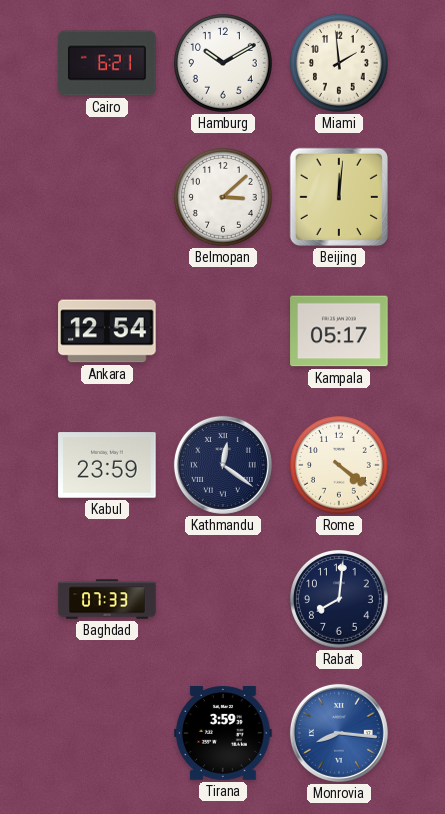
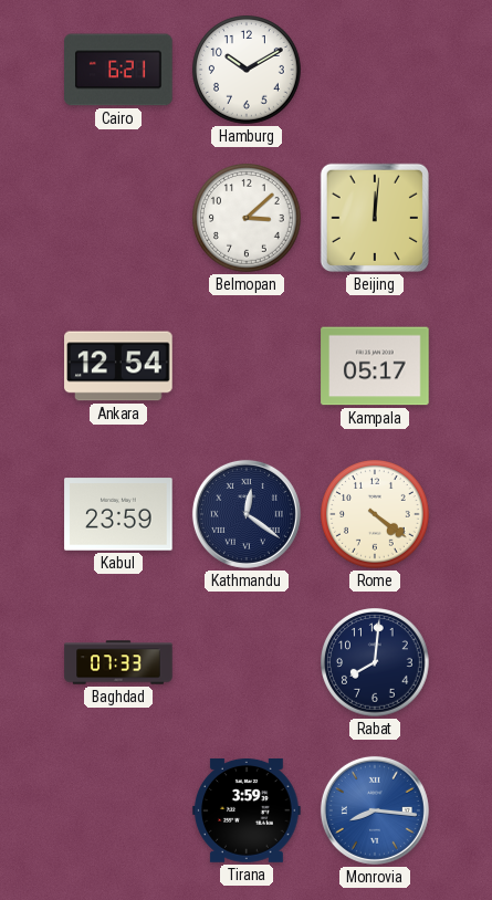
Miami: 1:59 -> none (340, 64)
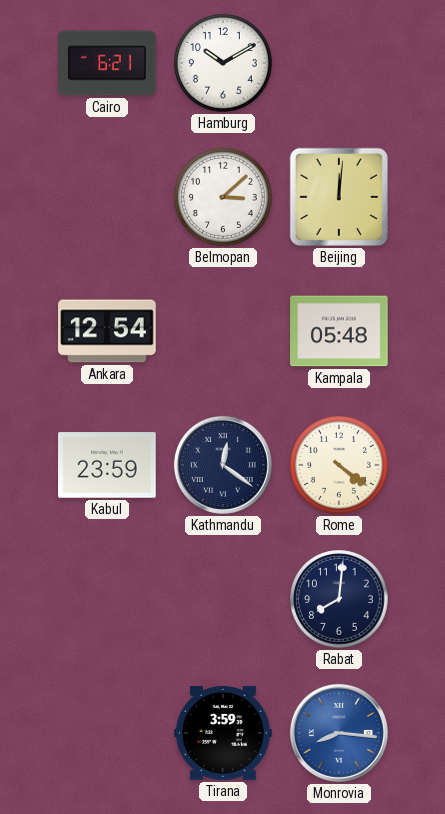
Kampala: 05:17 -> 05:48 (339, 331)
Baghdad: 07:33 -> none (118, 662)
